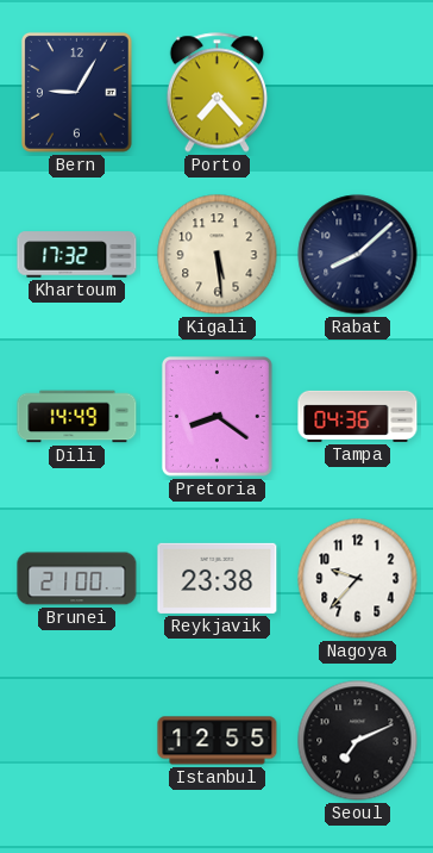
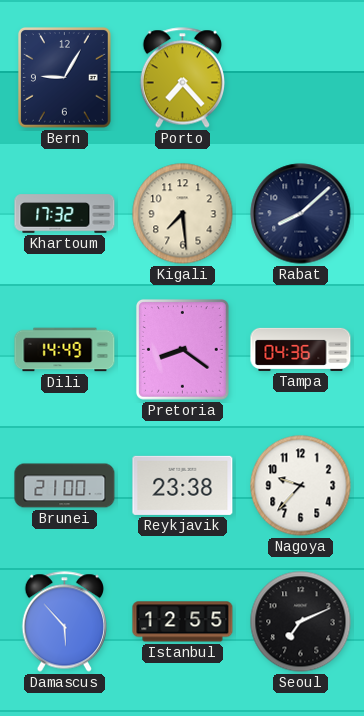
Kigali: 5:29 -> 7:29 (183, 214)
Damascus: none -> 5:53 (64, 622)
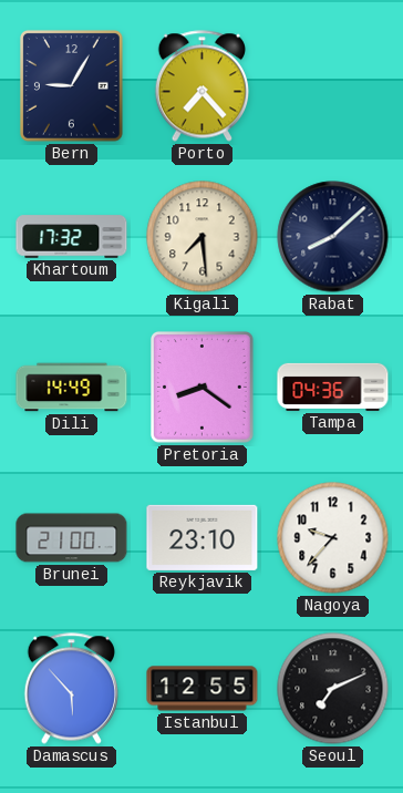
Reykjavik: 23:38 -> 23:10 (203, 537)
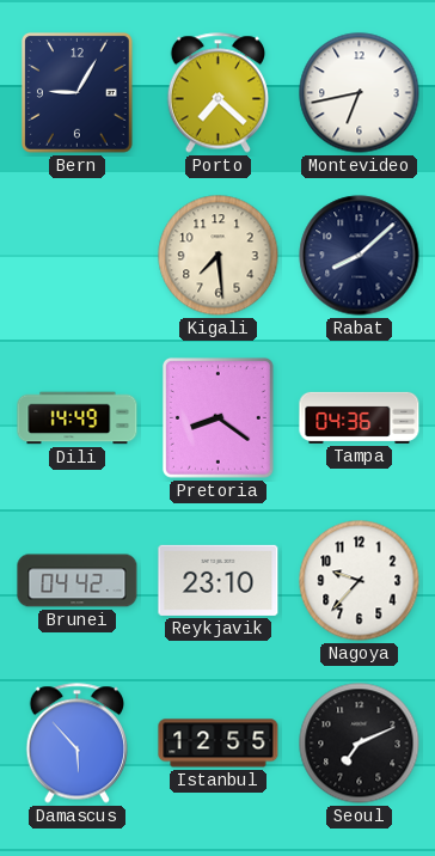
Porto: 7:23 -> 7:22 (217, 93)
Montevideo: none -> 6:43 (360, 93)
Khartoum: 17:32 -> none (72, 237)
Brunei: 21:00 -> 04:42 (78, 581)
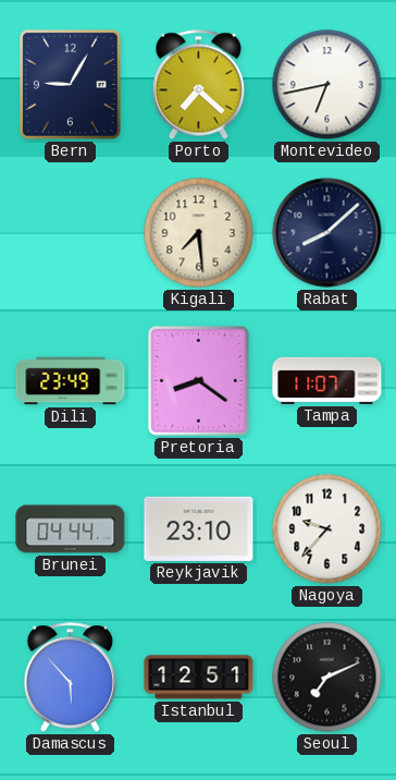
Dili: 14:49 -> 23:49 (71, 381)
Tampa: 04:36 -> 11:07 (327, 380)
Brunei: 04:42 -> 04:44 (71, 529)
Istanbul: 12:55 -> 12:51 (199, 678)
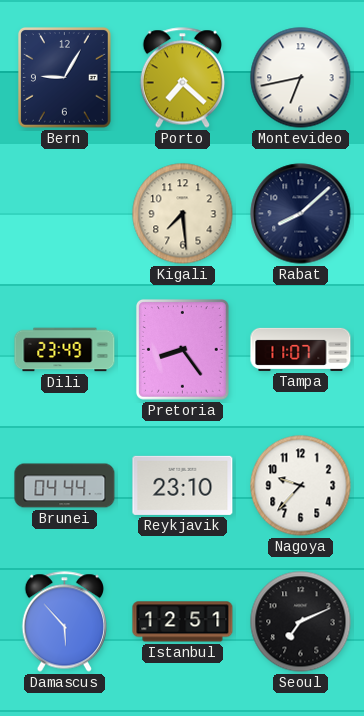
Pretoria: 8:21 -> 8:24 (182, 350)
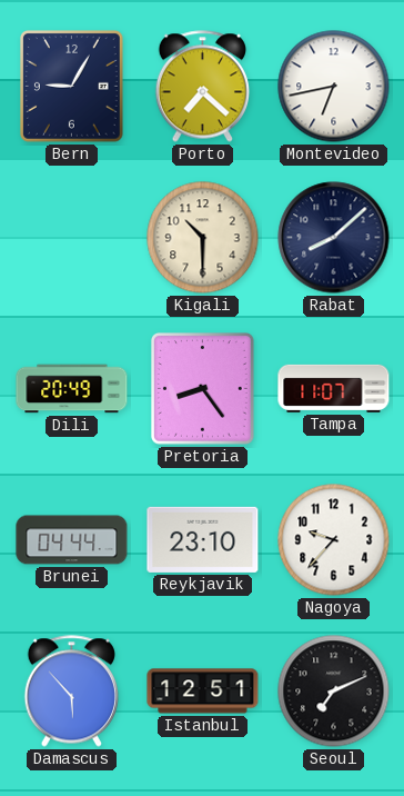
Kigali: 7:29 -> 10:30 (203, 238)
Dili: 23:49 -> 20:49 (72, 389)
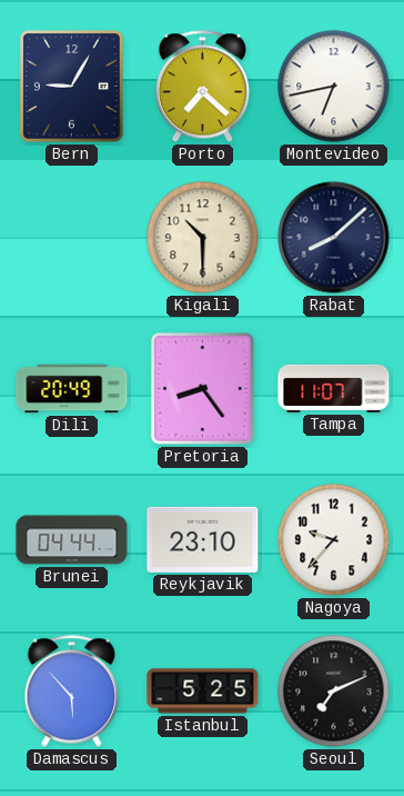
Istanbul: 12:51 -> 5:25 (203, 691)
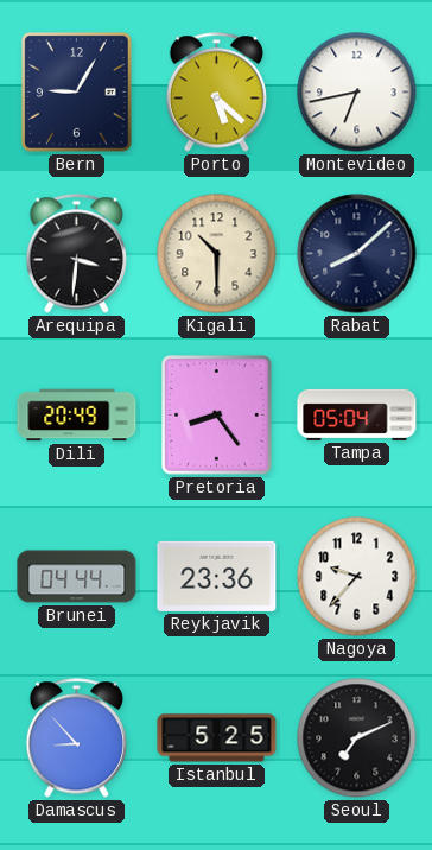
Porto: 7:22 -> 5:22 (216, 93)
Arequipa: none -> 3:31 (76, 254)
Tampa: 11:07 -> 05:04 (357, 414)
Reykjavik: 23:10 -> 23:36 (217, 576)
Damascus: 5:53 -> 8:53 (76, 738)
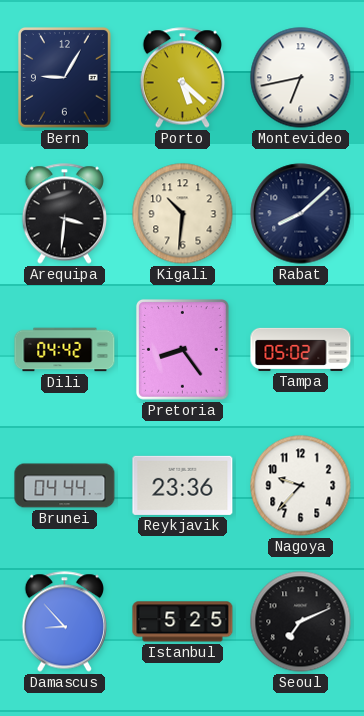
Kigali: 10:30 -> 10:31 (183, 214)
Dili: 20:49 -> 04:42 (65, 350)
Tampa: 05:04 -> 05:02 (301, 349)
